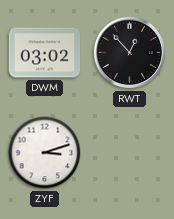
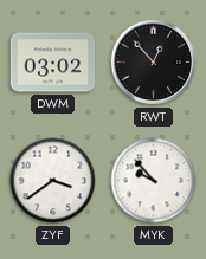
ZYF: 3:12 -> 3:39 (53, 181)
MYK: none -> 9:53 (154, 181)
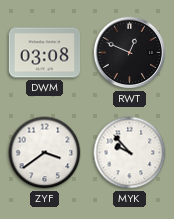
DWM: 03:02 -> 03:08 (45, 53)
RWT: 12:53 -> 12:49 (130, 53)
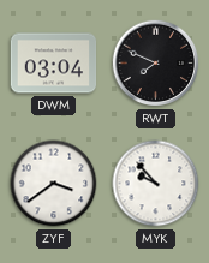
DWM: 03:08 -> 03:04 (54, 64)
RWT: 12:49 -> 7:49 (156, 64)
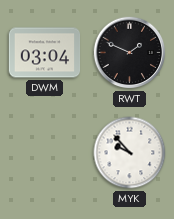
RWT: 7:49 -> 1:49 (130, 53)
ZYF: 3:39 -> none (54, 184)
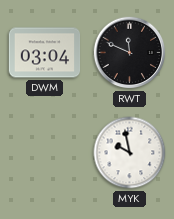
RWT: 1:49 -> 11:49 (130, 53)
MYK: 9:53 -> 9:58 (130, 153)
